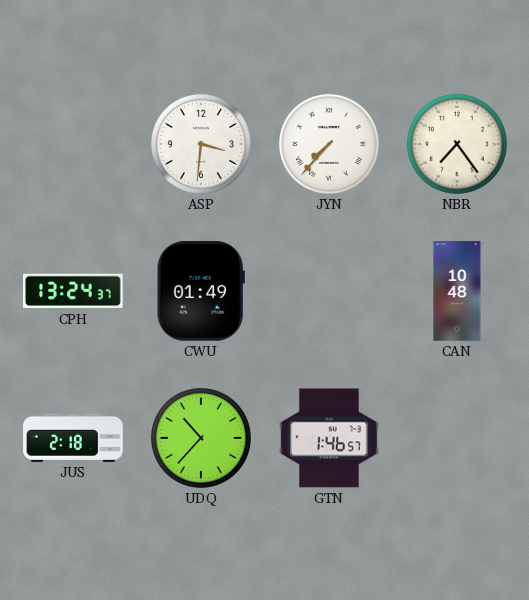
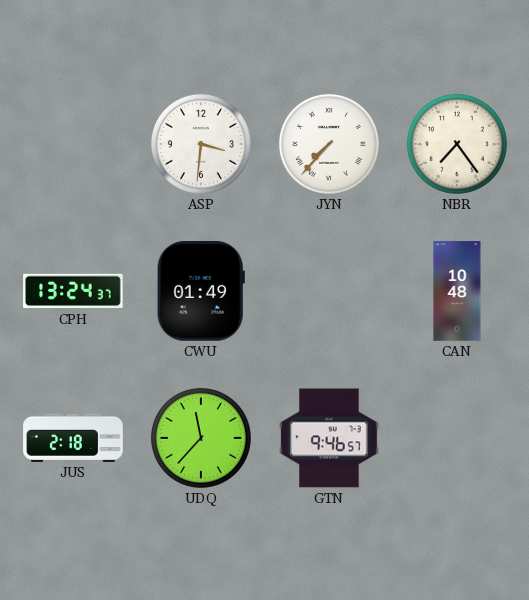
UDQ: 10:37 -> 11:37 (201, 438)
GTN: 1:46 -> 9:46 (329, 438)
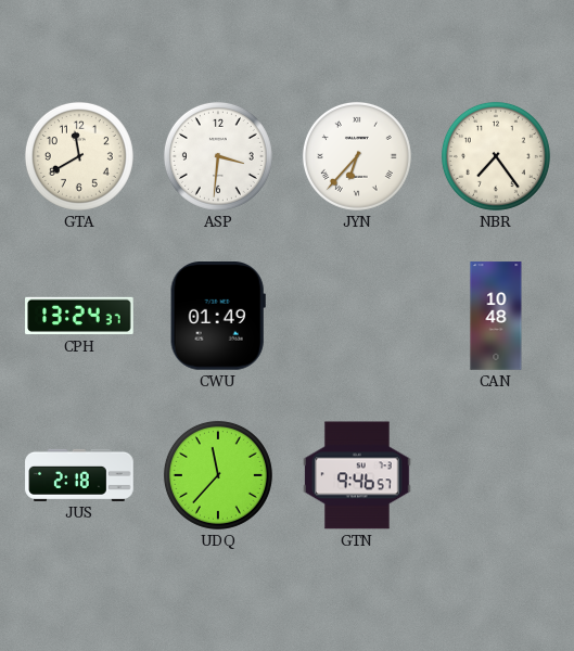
GTA: none -> 11:40 (79, 156)
JYN: 7:37 -> 6:37 (357, 156)
